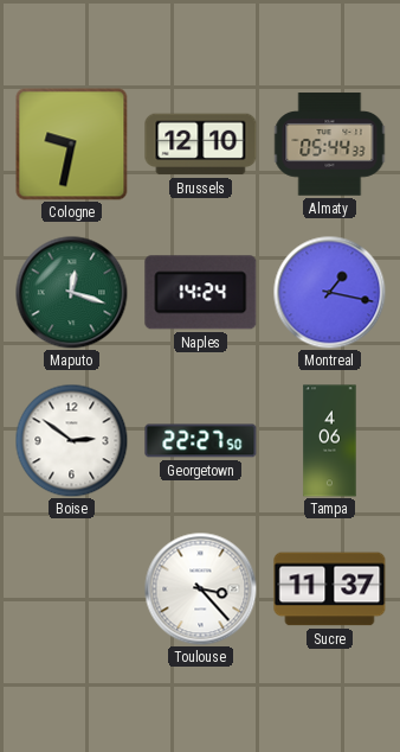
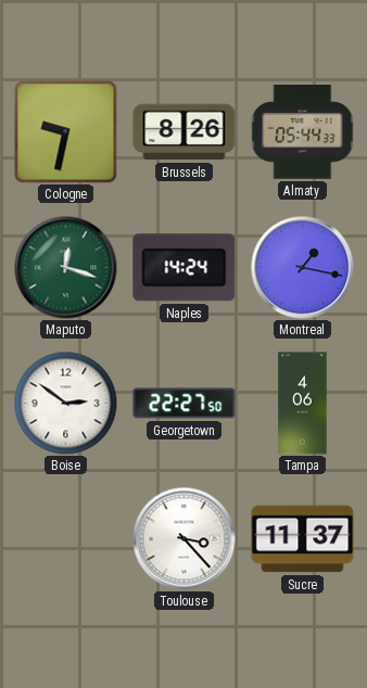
Brussels: 12:10 -> 8:26 (185, 132)
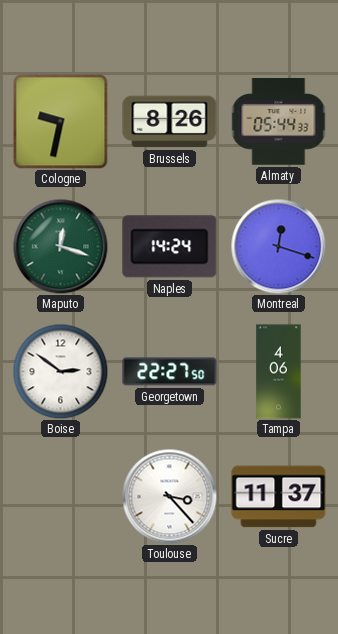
Montreal: 1:17 -> 12:18 (278, 246)
